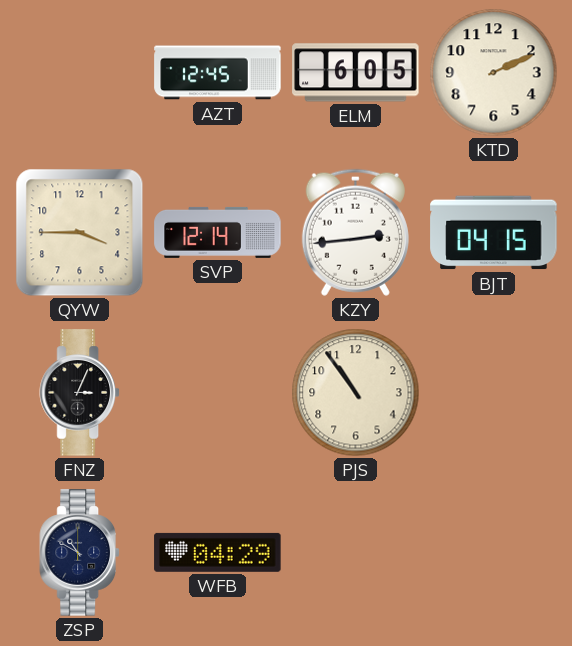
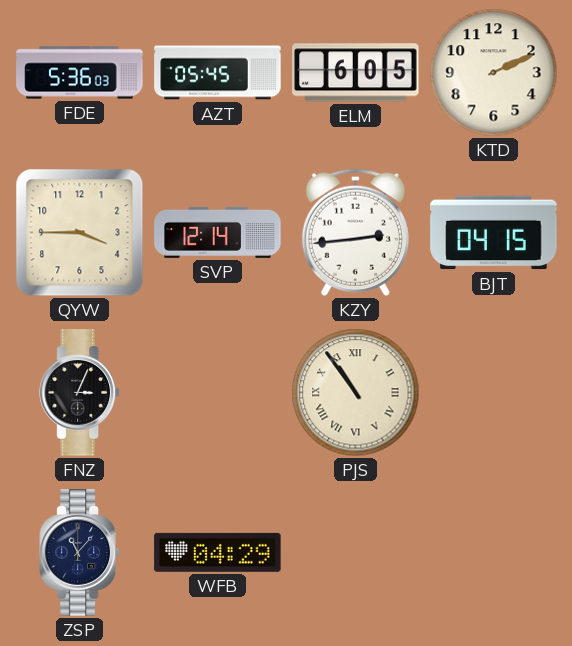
FDE: none -> 5:36 (80, 73)
AZT: 12:45 -> 05:45 (218, 73)
PJS numerals: Arabic -> Roman (356, 393)
ZSP: 10:50 -> 11:07 (79, 553)
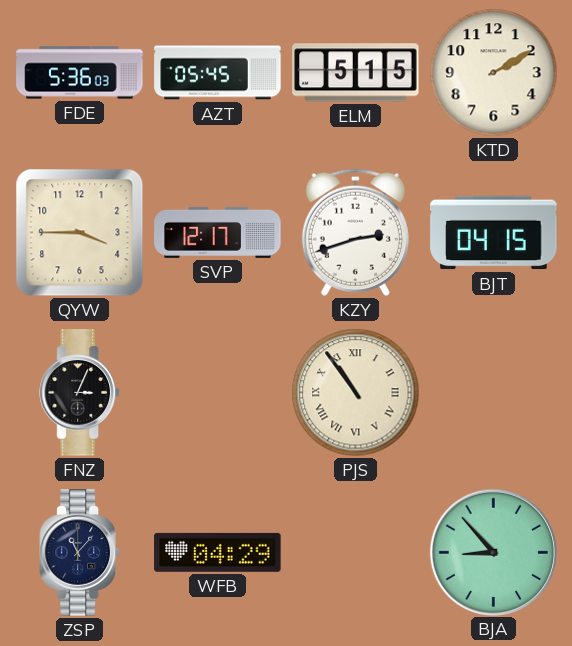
ELM: 6:05 -> 5:15 (356, 73)
KTD: 2:11 -> 2:10 (494, 73)
SVP: 12:14 -> 12:17 (218, 232)
KZY: 2:44 -> 2:42 (355, 232)
BJA: none -> 8:53 (493, 552)
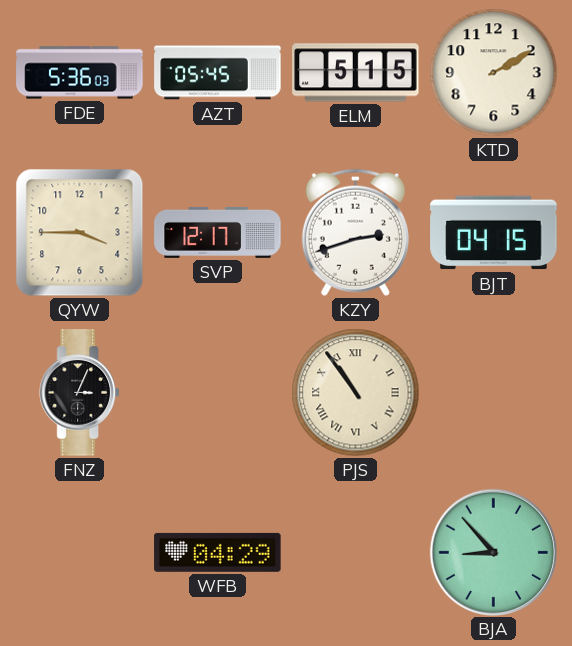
ZSP: 11:07 -> none (79, 553)
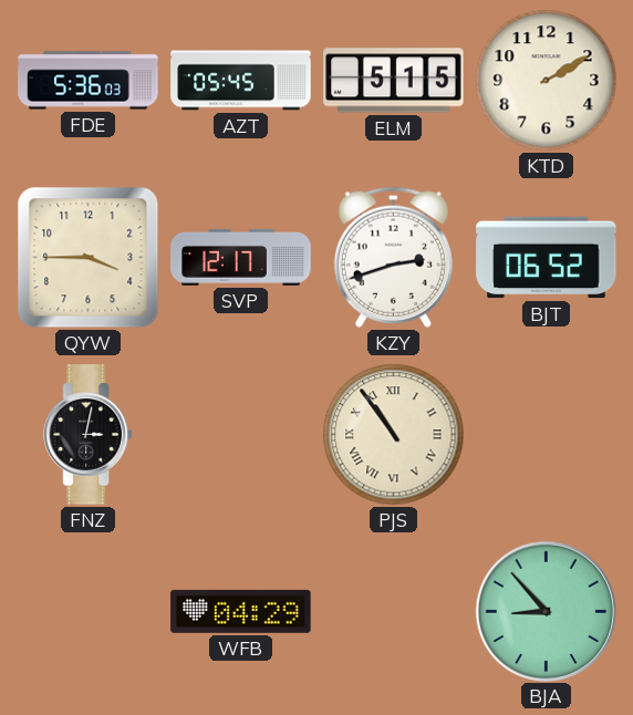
BJT: 04:15 -> 06:52 (547, 258)
FNZ: 3:04 -> 3:02 (87, 435)
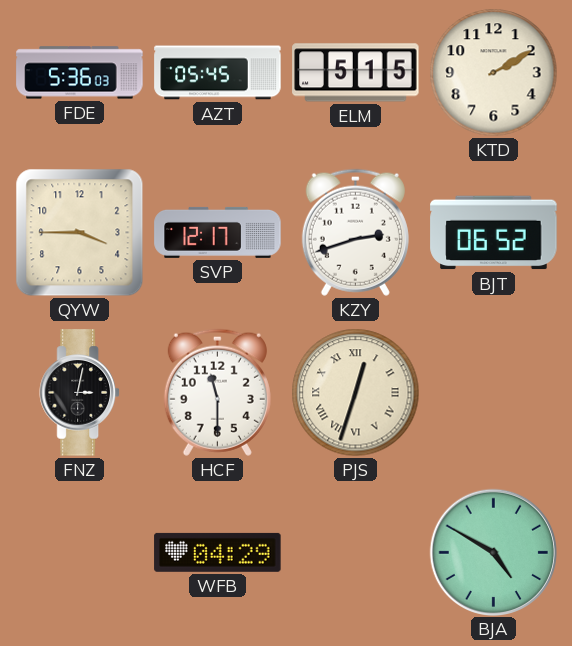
HCF: none -> 11:30 (217, 392)
PJS: 10:54 -> 12:33 (356, 393)
BJA: 8:53 -> 4:50 (493, 552)
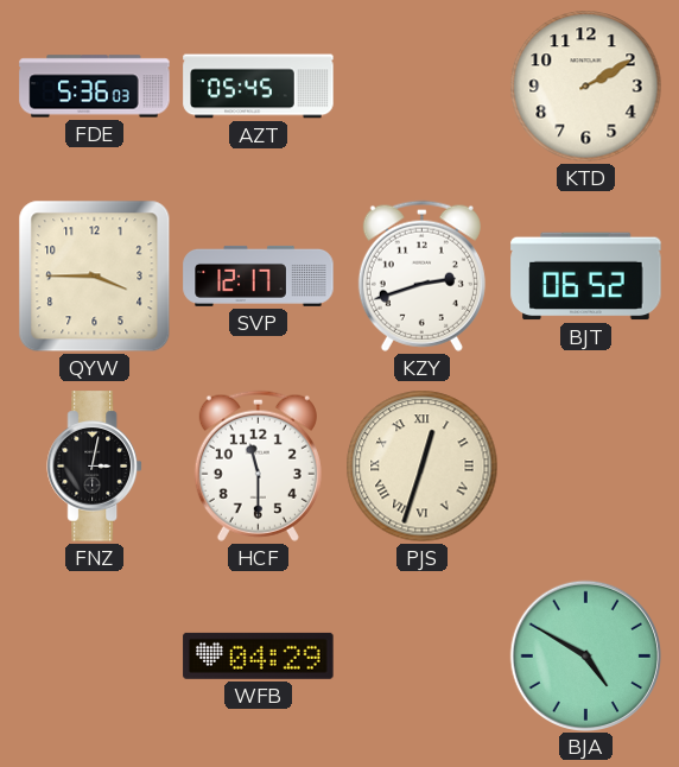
ELM: 5:15 -> none (356, 73)
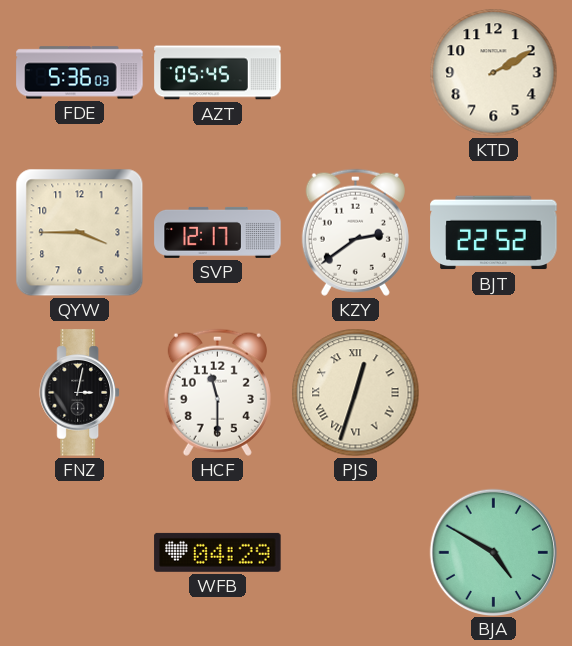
KZY: 2:42 -> 2:39 (355, 232)
BJT: 06:52 -> 22:52 (494, 233)
